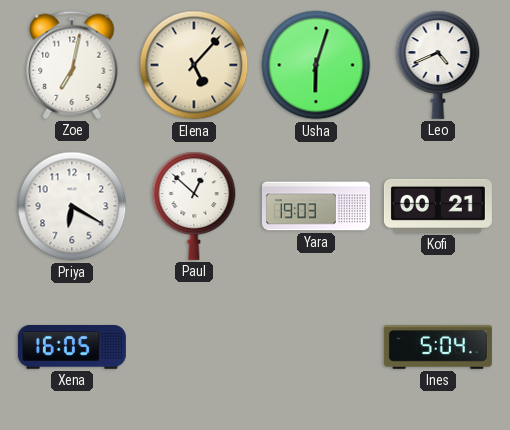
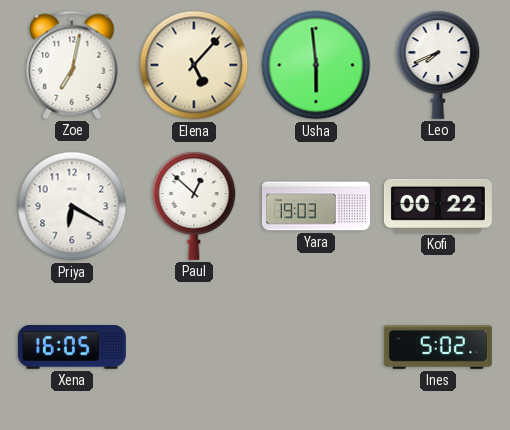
Usha: 6:03 -> 5:59 (316, 65)
Leo: 4:41 -> 7:41 (438, 65)
Kofi: 00:21 -> 00:22 (438, 206)
Ines: 5:04 -> 5:02 (438, 347)
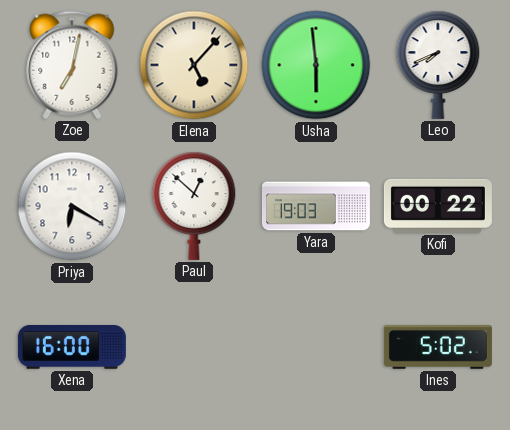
Xena: 16:05 -> 16:00 (72, 347)
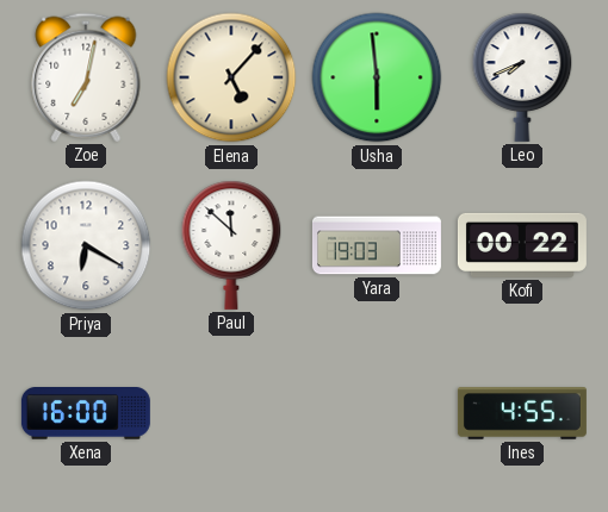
Paul: 12:52 -> 11:52 (231, 245)
Ines: 5:02 -> 4:55 (522, 413)
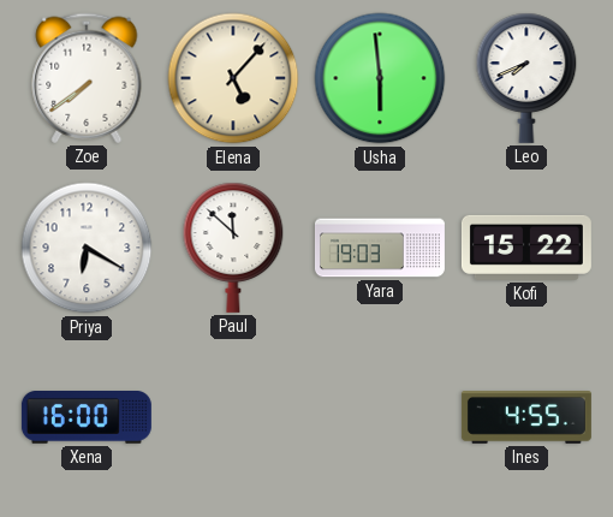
Zoe: 7:02 -> 7:39 (87, 78)
Kofi: 00:22 -> 15:22 (526, 248)
